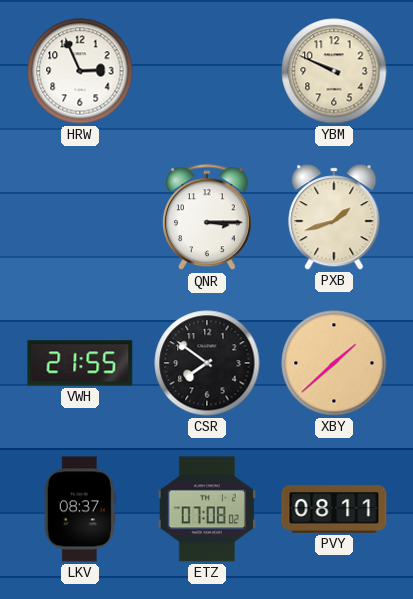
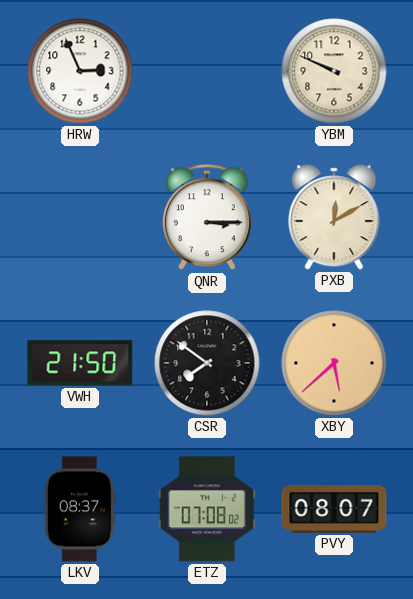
PXB: 1:42 -> 12:10 (334, 217)
VWH: 21:55 -> 21:50 (80, 363)
XBY: 1:38 -> 5:38 (334, 363)
PVY: 08:11 -> 08:07 (334, 510)
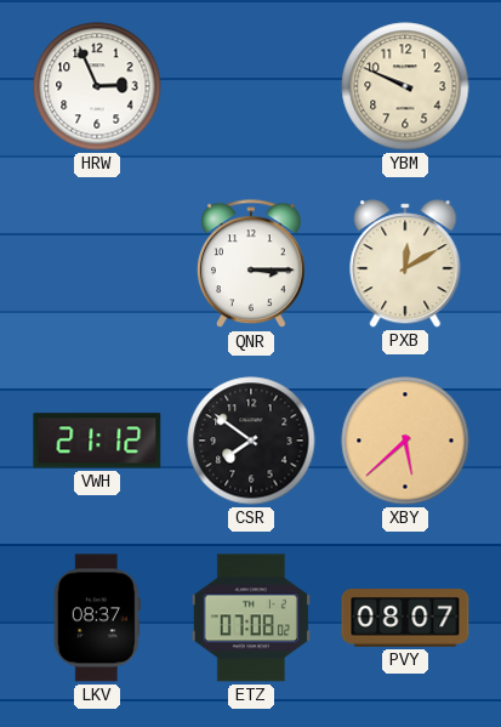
VWH: 21:50 -> 21:12 (97, 441)
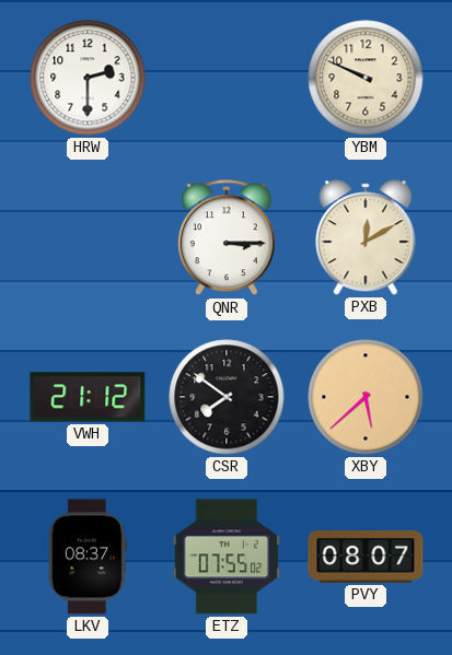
HRW: 2:56 -> 2:30 (88, 78)
ETZ: 07:08 -> 07:55 (227, 557)
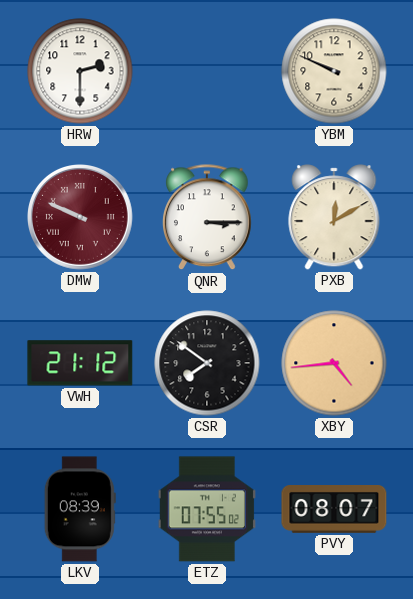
DMW: none -> 9:49 (81, 218)
XBY: 5:38 -> 4:44 (334, 363)
LKV: 08:37 -> 08:39 (80, 509)
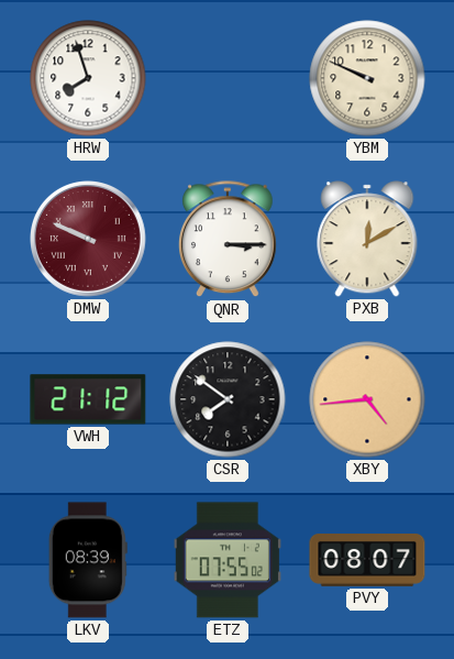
HRW: 2:30 -> 7:57 (88, 78)
